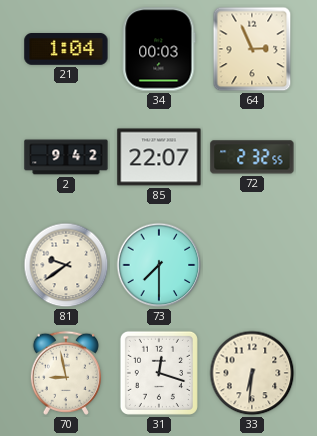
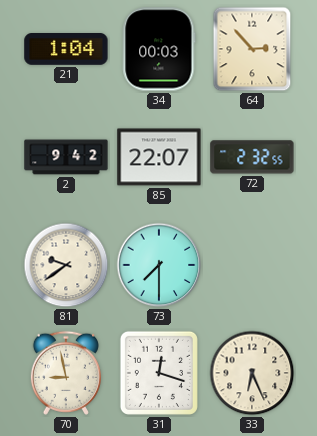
64: 2:56 -> 2:53 (252, 49)
33: 6:31 -> 6:26 (252, 373)
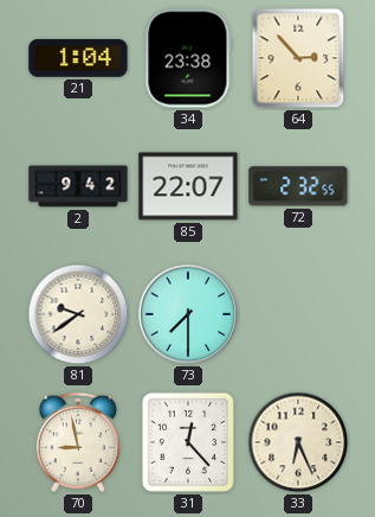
34: 00:03 -> 23:38 (188, 58)
31: 12:18 -> 12:23 (188, 442)
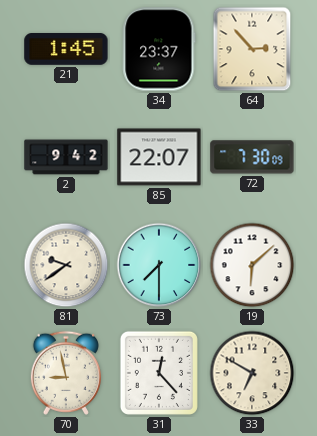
21: 1:04 -> 1:45 (66, 50)
34: 23:38 -> 23:37 (159, 49)
72: 2:32 -> 7:30 (252, 157)
19: none -> 6:08 (252, 265)
33: 6:26 -> 6:50 (252, 373)
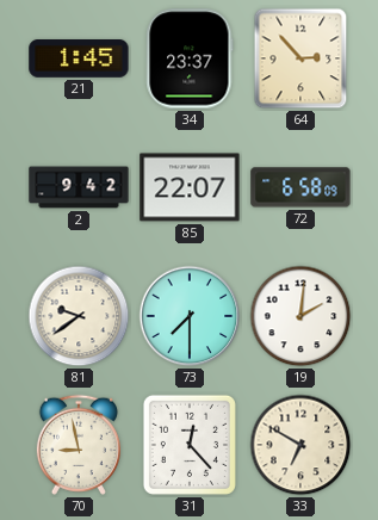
72: 7:30 -> 6:58 (300, 187)
19: 6:08 -> 2:01 (300, 316)
